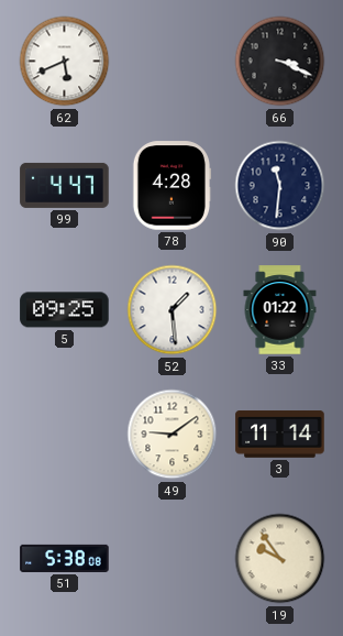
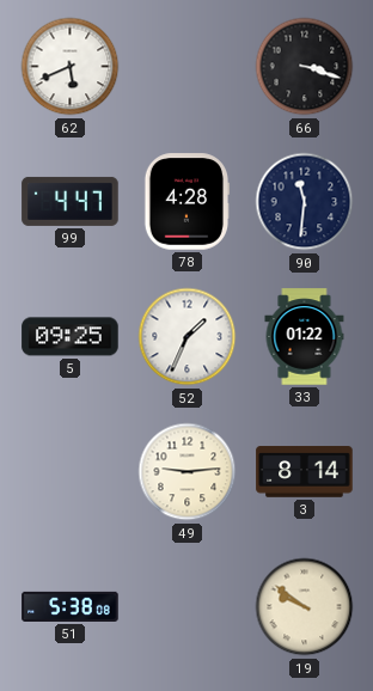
66: 3:19 -> 3:18 (305, 67)
52: 1:29 -> 1:34 (188, 337)
49: 9:09 -> 9:14 (188, 472)
3: 11:14 -> 8:14 (305, 472)
19: 9:54 -> 9:51 (305, 607)
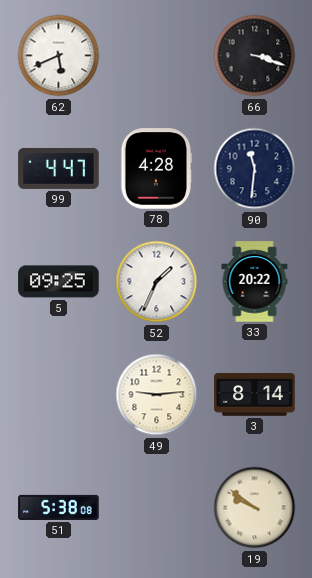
33: 01:22 -> 20:22 (255, 282)
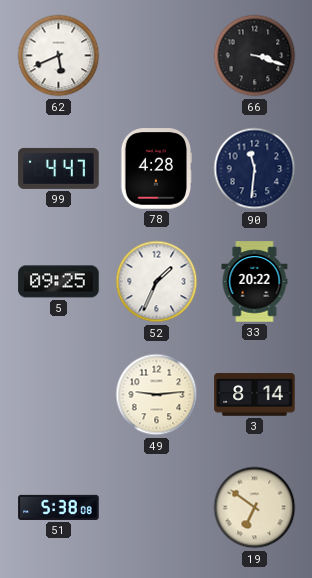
19: 9:51 -> 6:51 (255, 508)
